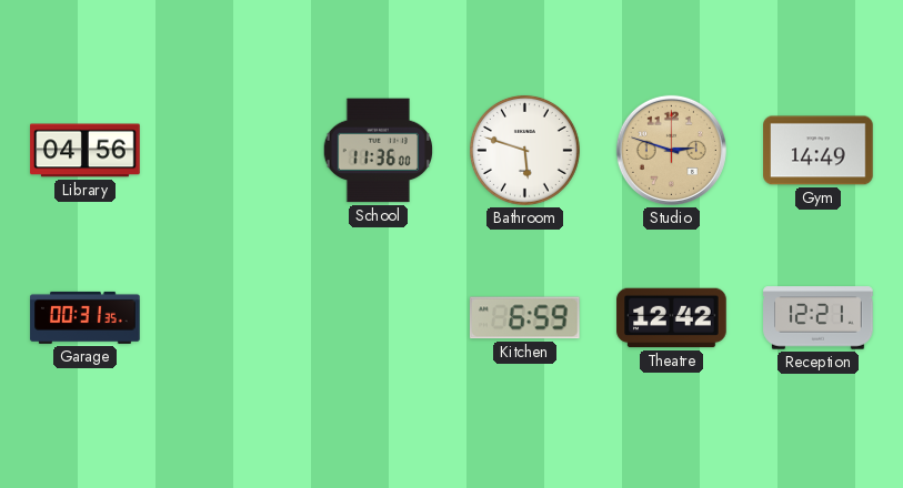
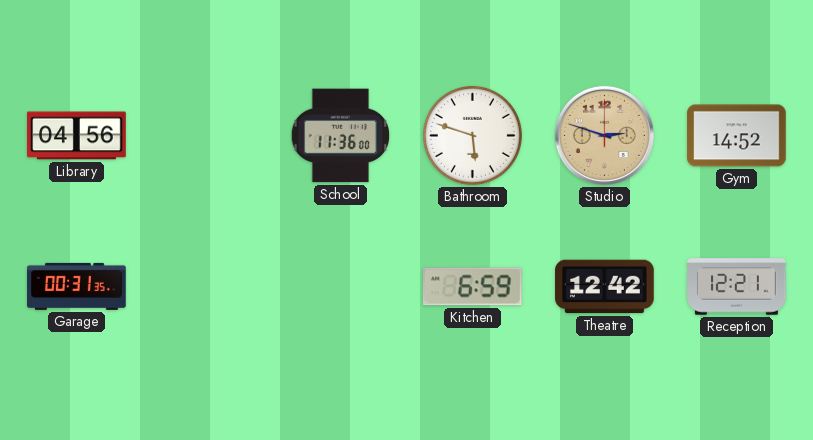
Gym: 14:49 -> 14:52 (737, 136)
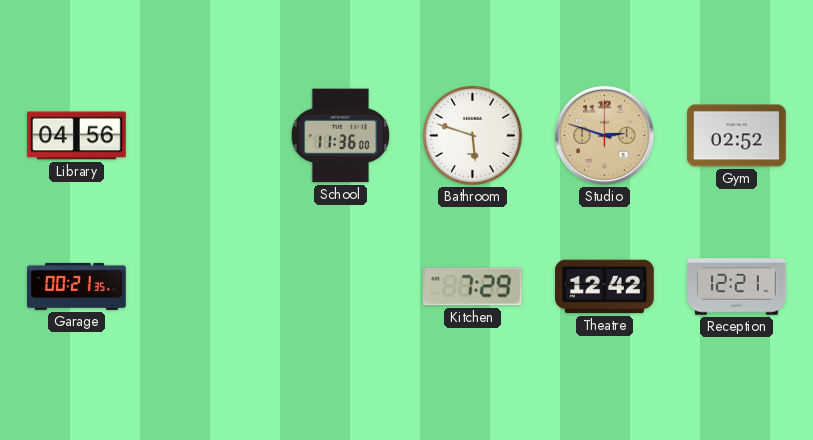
Gym: 14:52 -> 02:52 (737, 136)
Garage: 00:31 -> 00:21 (77, 286)
Kitchen: 6:59 -> 7:29 (472, 287)
